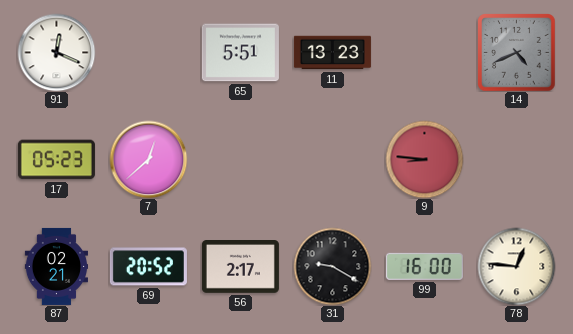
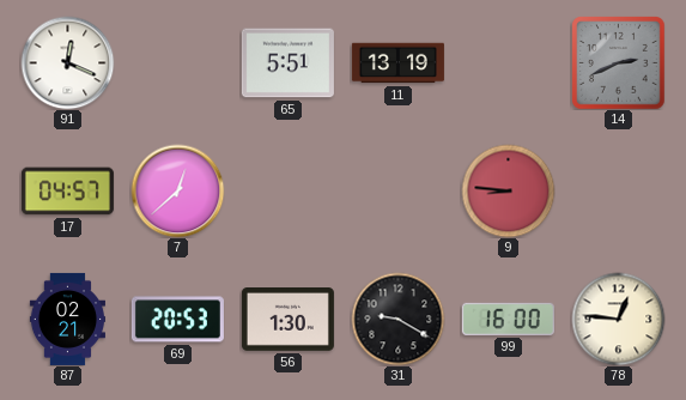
11: 13:23 -> 13:19 (397, 63)
14: 4:41 -> 2:41 (619, 63)
17: 05:23 -> 04:57 (67, 192)
69: 20:52 -> 20:53 (177, 320)
56: 2:17 -> 1:30 (287, 320)
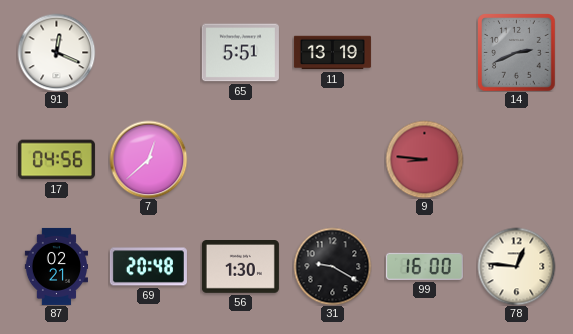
17: 04:57 -> 04:56 (56, 160)
69: 20:53 -> 20:48 (148, 267)
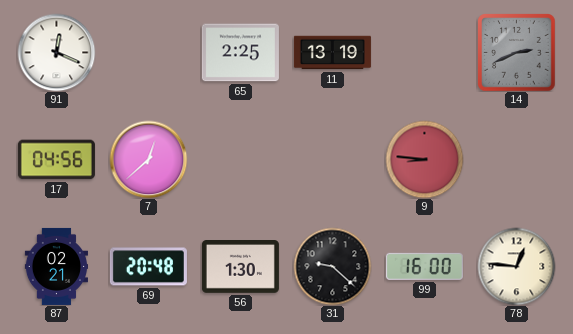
65: 5:51 -> 2:25 (240, 53)
31: 9:20 -> 9:22 (332, 266)
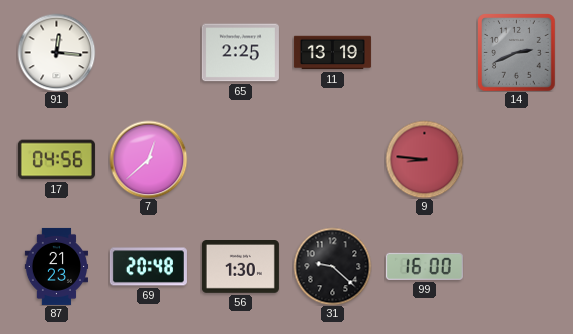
91: 12:19 -> 12:16 (56, 52)
87: 02:21 -> 21:23 (56, 266)
78: 12:46 -> none (516, 266)
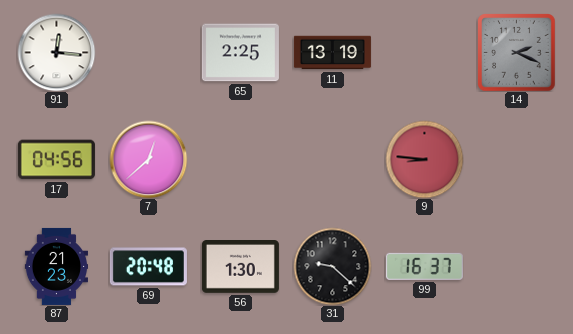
14: 2:41 -> 2:19 (517, 53)
99: 16:00 -> 16:37 (424, 266)
